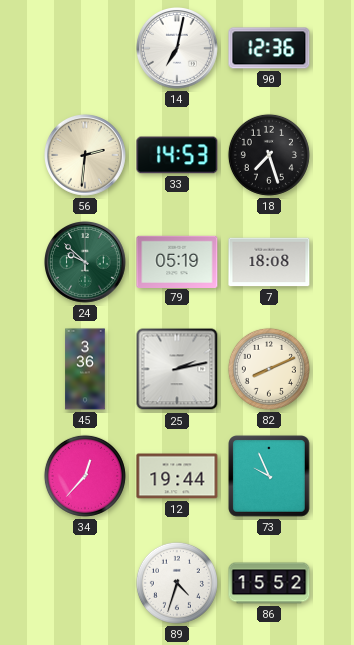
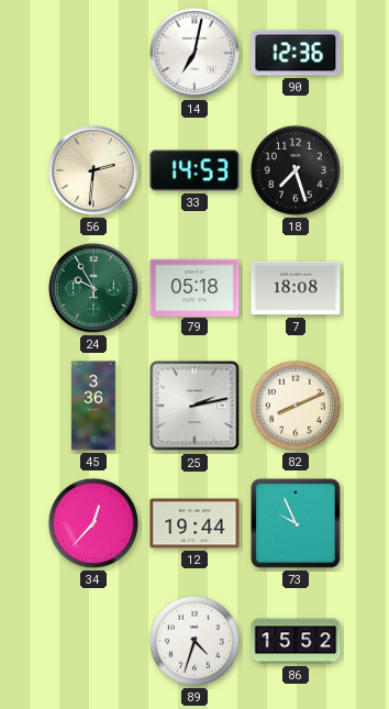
24: 9:52 -> 9:55 (95, 289)
79: 05:19 -> 05:18 (194, 287)
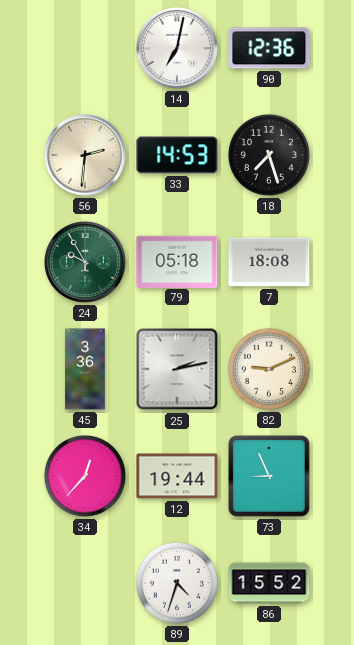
82: 8:11 -> 9:11 (269, 369)
73: 9:56 -> 8:56 (269, 476)
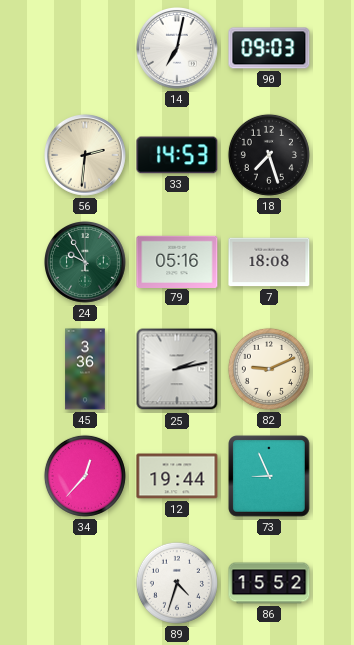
90: 12:36 -> 09:03 (269, 48)
79: 05:18 -> 05:16 (177, 261)
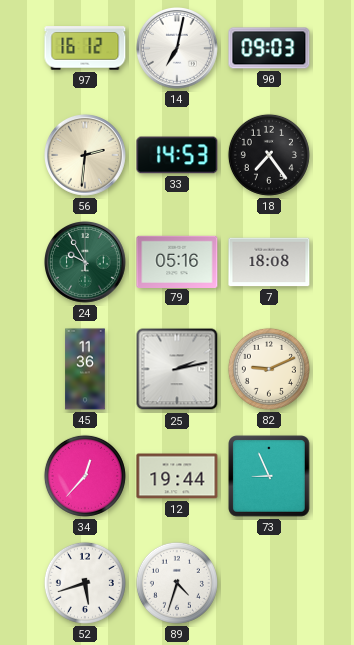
97: none -> 16:12 (85, 48)
18: 7:27 -> 7:24 (269, 155)
45: 3:36 -> 11:36 (85, 369)
52: none -> 5:42 (85, 583)
86: 15:52 -> none (269, 583)
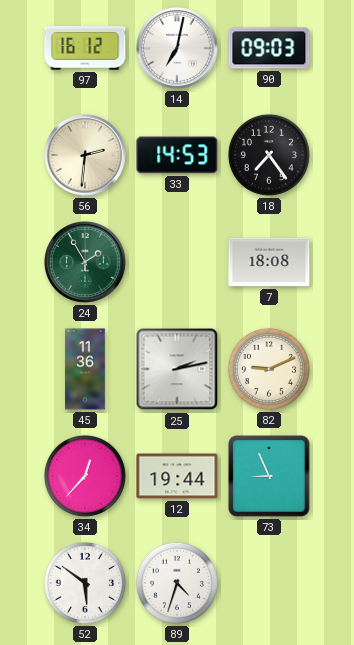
24: 9:55 -> 1:55 (86, 263)
79: 05:16 -> none (177, 261)
52: 5:42 -> 5:51 (85, 583)
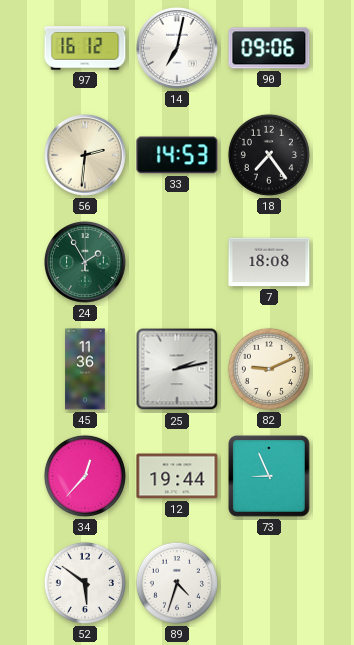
90: 09:03 -> 09:06 (269, 48)
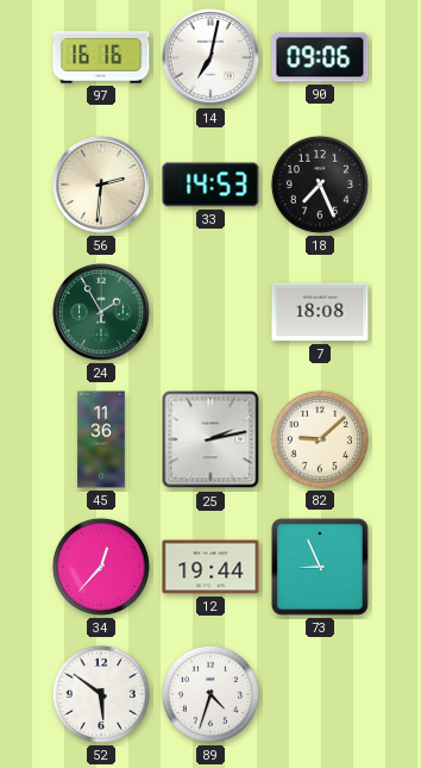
97: 16:12 -> 16:16 (101, 57)
18: 7:24 -> 7:26 (320, 185)
82: 9:11 -> 9:08 (320, 439)
